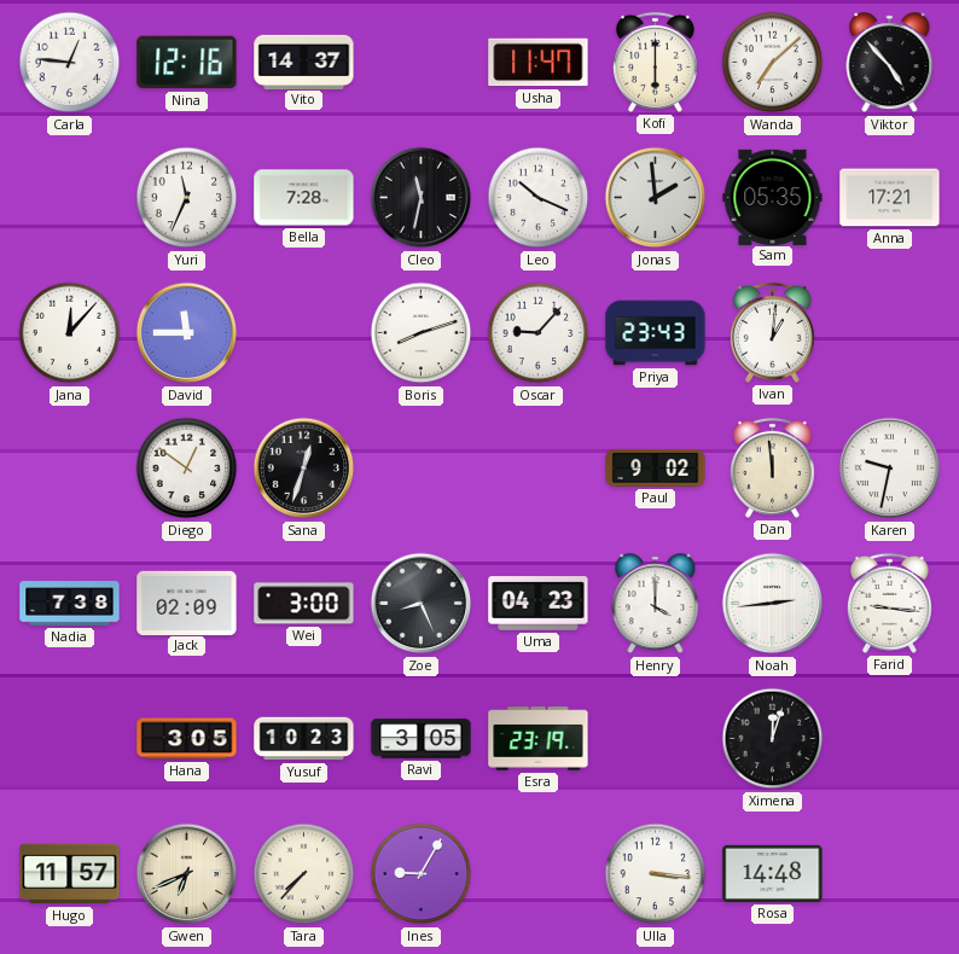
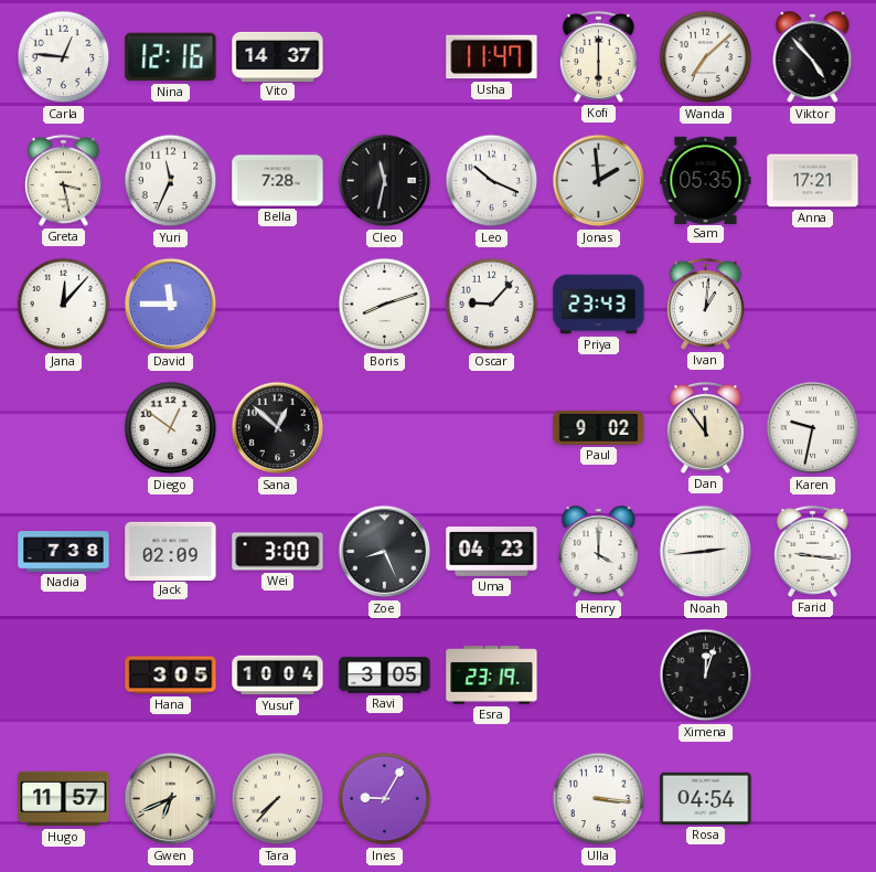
Greta: none -> 3:28 (63, 180)
Sana: 12:33 -> 12:52 (278, 428)
Dan: 11:59 -> 11:54 (705, 427)
Yusuf: 10:23 -> 10:04 (278, 676)
Rosa: 14:48 -> 04:54 (706, 798)
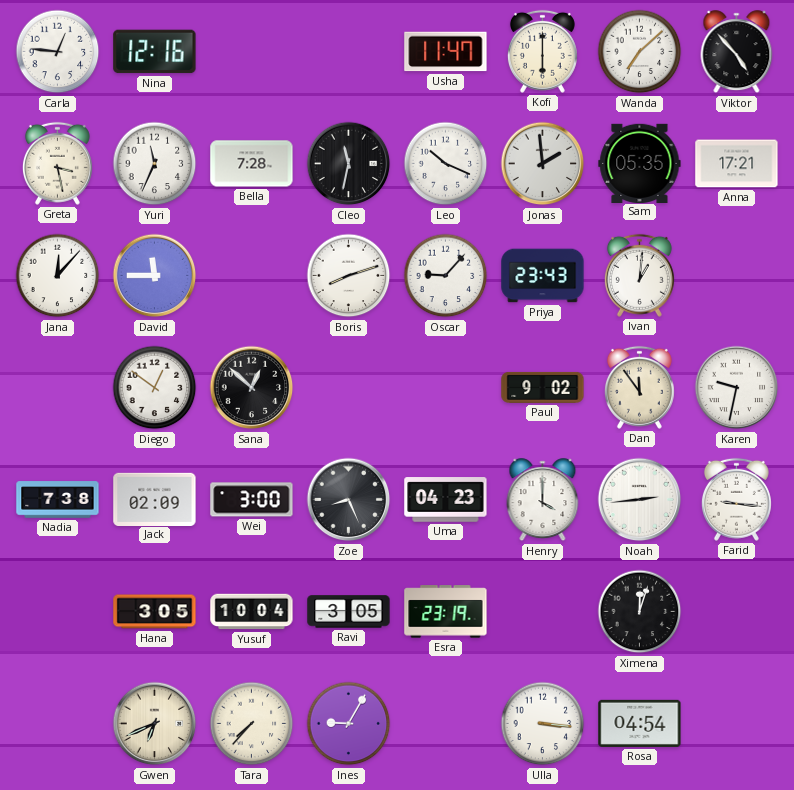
Vito: 14:37 -> none (278, 56)
Hugo: 11:57 -> none (64, 799)
